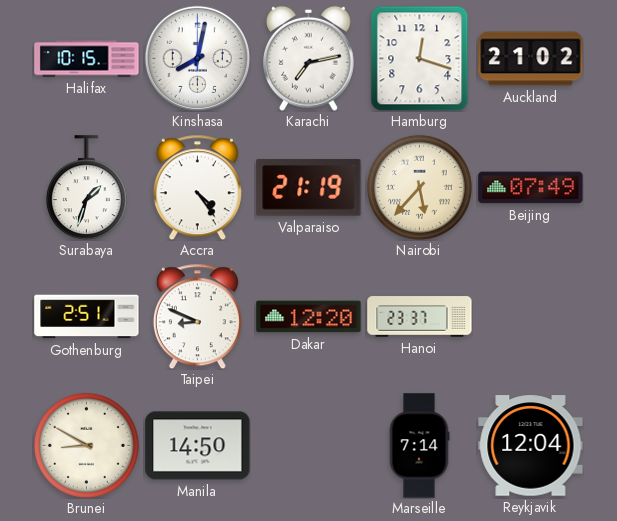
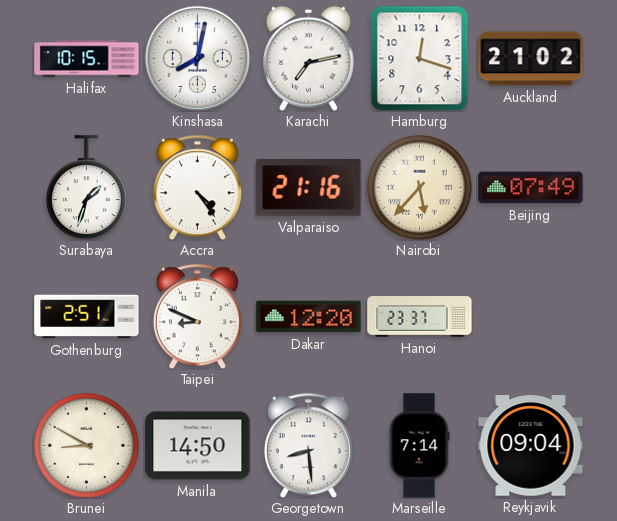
Valparaiso: 21:19 -> 21:16 (309, 187)
Georgetown: none -> 8:29 (308, 445)
Reykjavik: 12:04 -> 09:04 (531, 446)
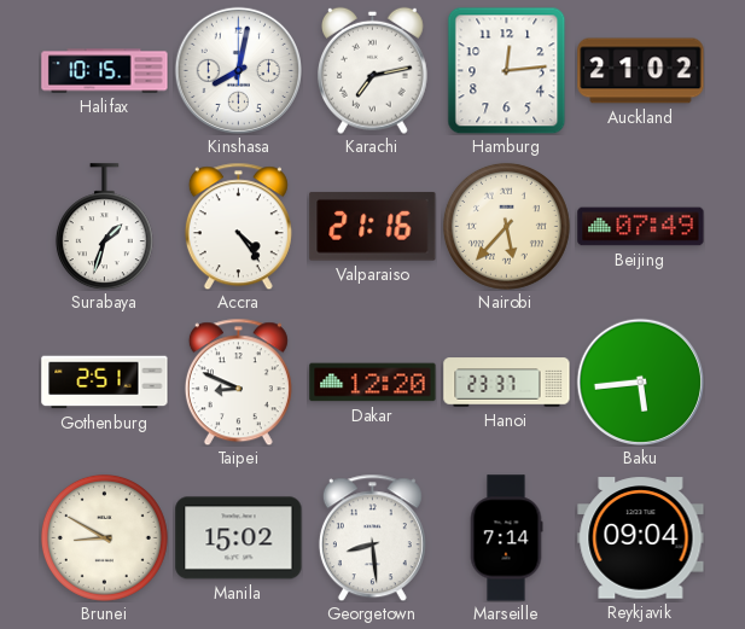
Hamburg: 12:18 -> 12:14 (507, 70)
Baku: none -> 5:44 (640, 382)
Manila: 14:50 -> 15:02 (239, 538)
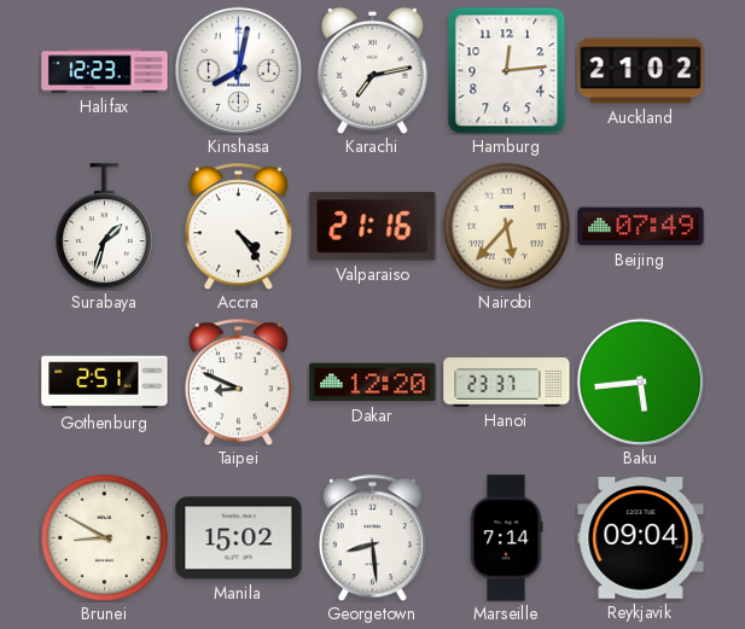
Halifax: 10:15 -> 12:23 (105, 71)
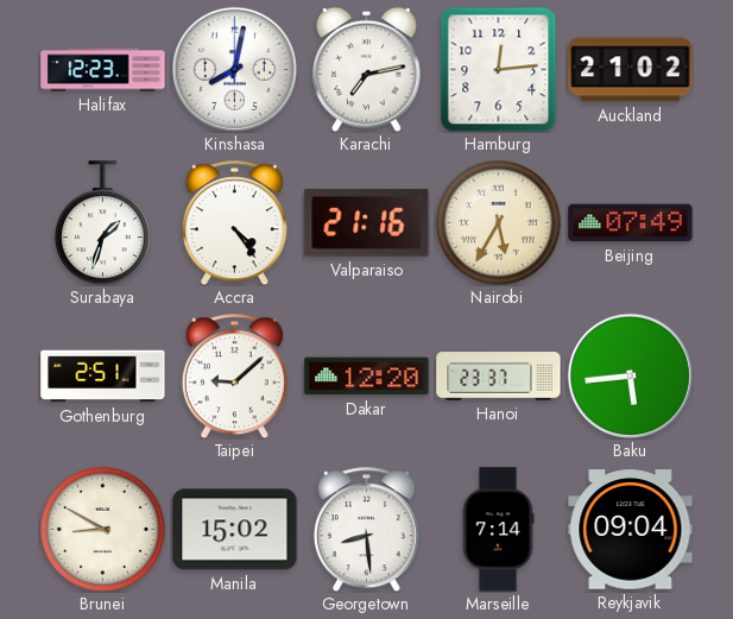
Nairobi: 5:37 -> 5:35 (498, 222)
Taipei: 8:49 -> 9:08 (234, 375)
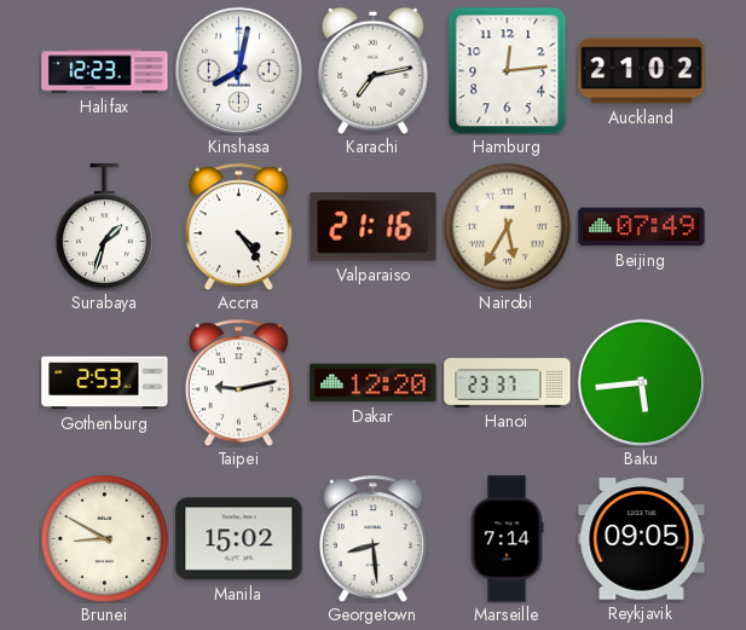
Gothenburg: 2:51 -> 2:53 (105, 383)
Taipei: 9:08 -> 9:13 (238, 382)
Reykjavik: 09:04 -> 09:05 (642, 539)
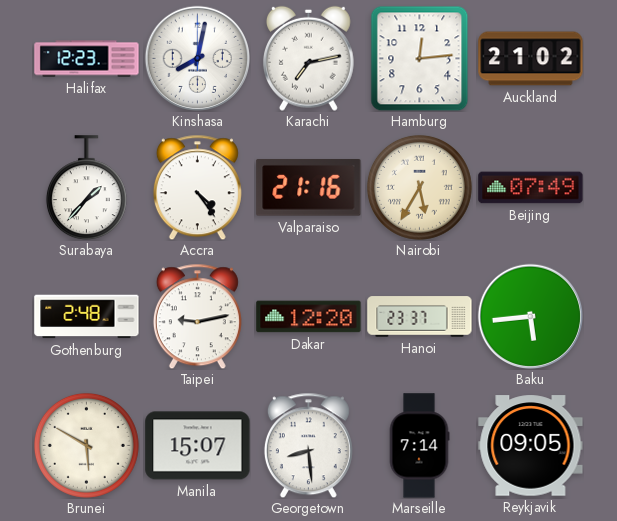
Surabaya: 1:33 -> 1:37 (86, 188)
Gothenburg: 2:53 -> 2:48 (87, 317)
Brunei: 8:50 -> 5:50 (86, 445)
Manila: 15:02 -> 15:07 (198, 446)
